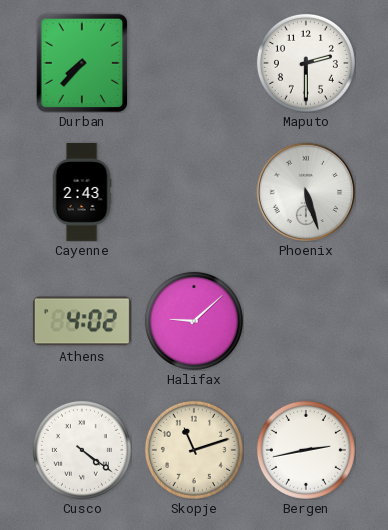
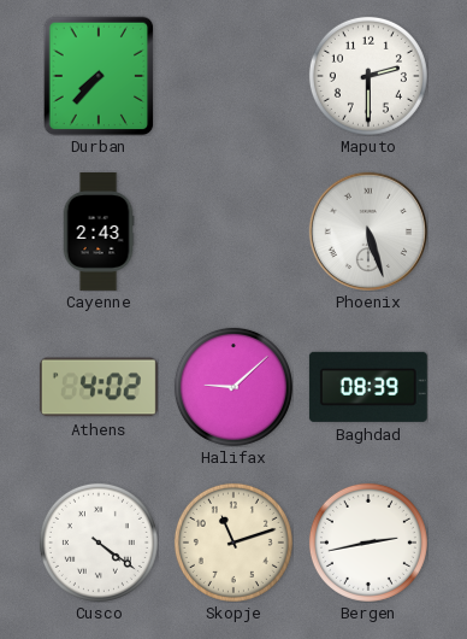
Baghdad: none -> 08:39 (368, 387)
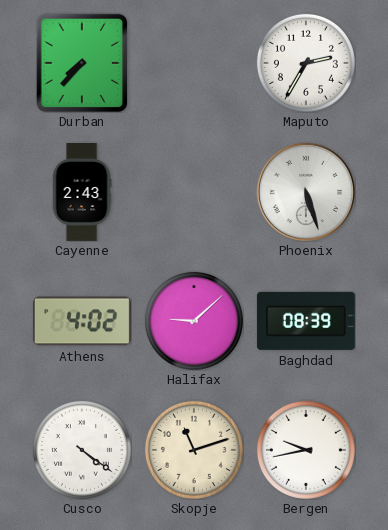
Maputo: 2:30 -> 2:35 (306, 63)
Bergen: 2:43 -> 9:43 (306, 450)
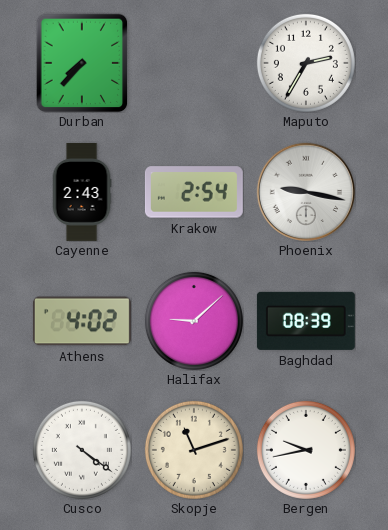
Krakow: none -> 2:54 (194, 192)
Phoenix: 5:27 -> 9:17 (306, 192)
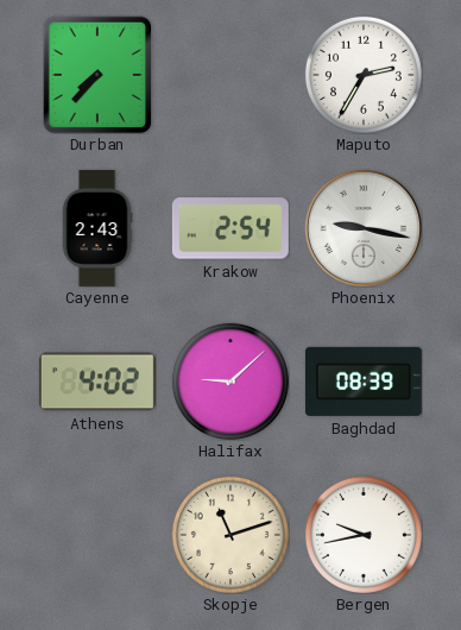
Cusco: 4:21 -> none (82, 450)
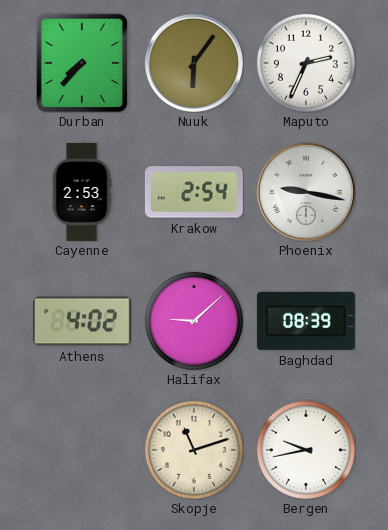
Nuuk: none -> 6:06 (194, 63)
Maputo: 2:35 -> 2:34 (306, 63)
Cayenne: 2:43 -> 2:53 (82, 192)
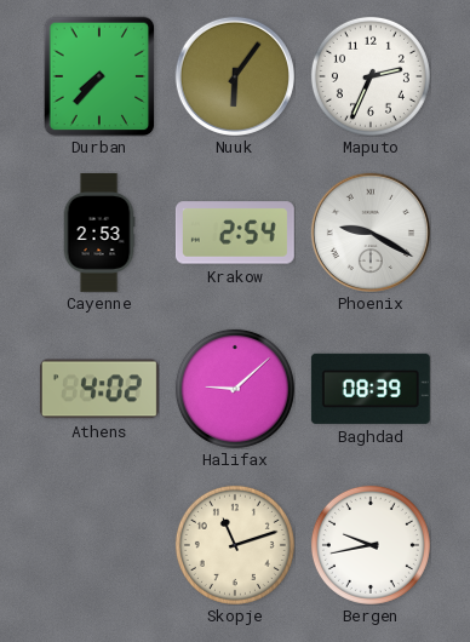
Phoenix: 9:17 -> 9:20 (371, 233)
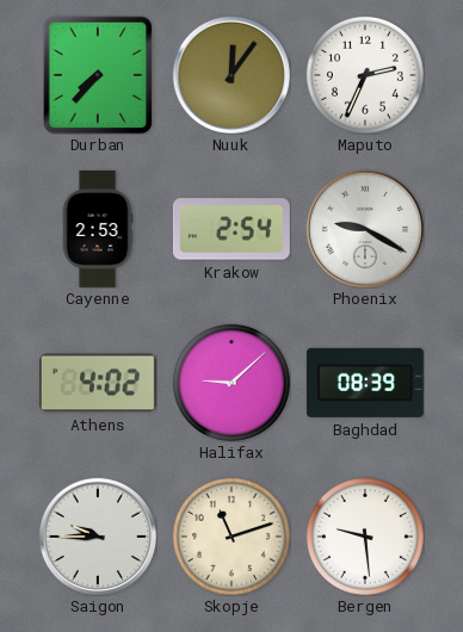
Nuuk: 6:06 -> 12:06 (231, 75)
Saigon: none -> 9:45 (98, 537)
Bergen: 9:43 -> 9:29 (365, 537)
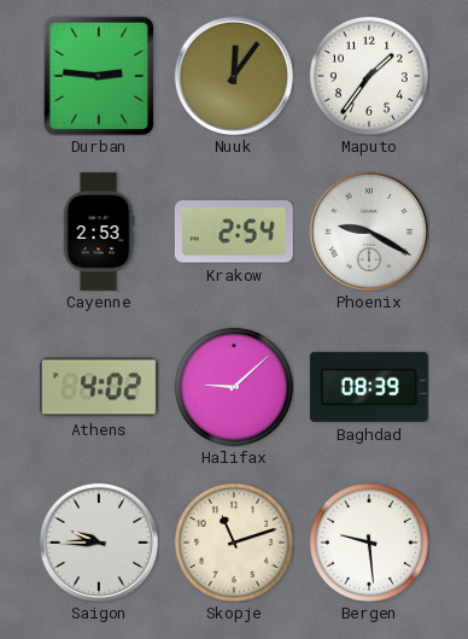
Durban: 7:37 -> 2:46 (99, 76)
Maputo: 2:34 -> 1:36 (369, 76)
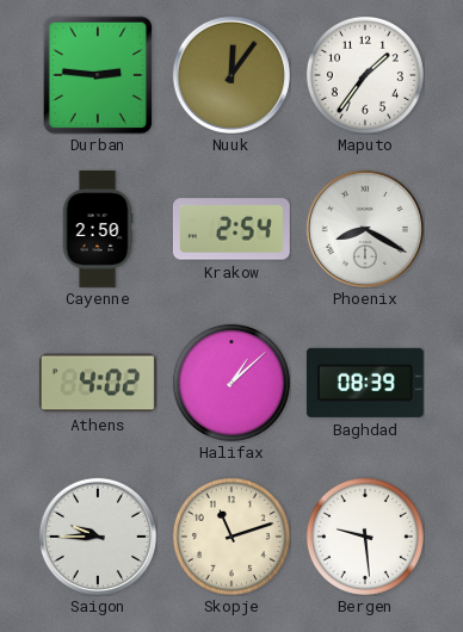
Cayenne: 2:53 -> 2:50 (98, 229)
Phoenix: 9:20 -> 8:20 (365, 229)
Halifax: 9:08 -> 1:08 (231, 383)
